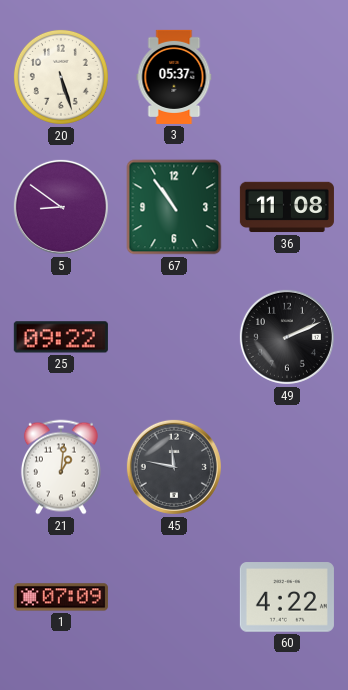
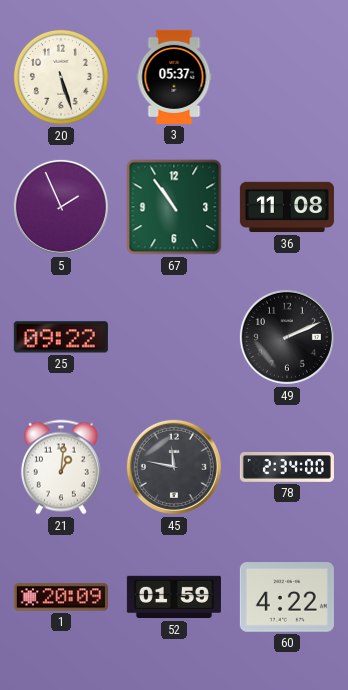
5: 8:51 -> 1:56 (61, 207)
78: none -> 2:34 (287, 468)
1: 07:09 -> 20:09 (61, 597)
52: none -> 01:59 (174, 597)
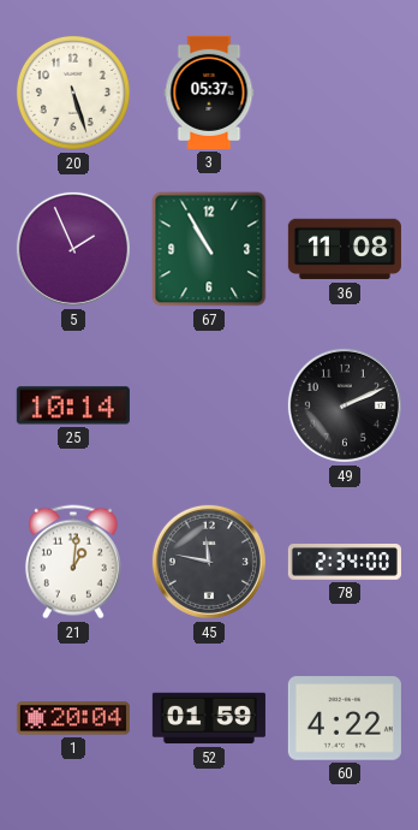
67: 10:54 -> 10:55 (209, 249)
25: 09:22 -> 10:14 (73, 405)
1: 20:09 -> 20:04 (73, 718)
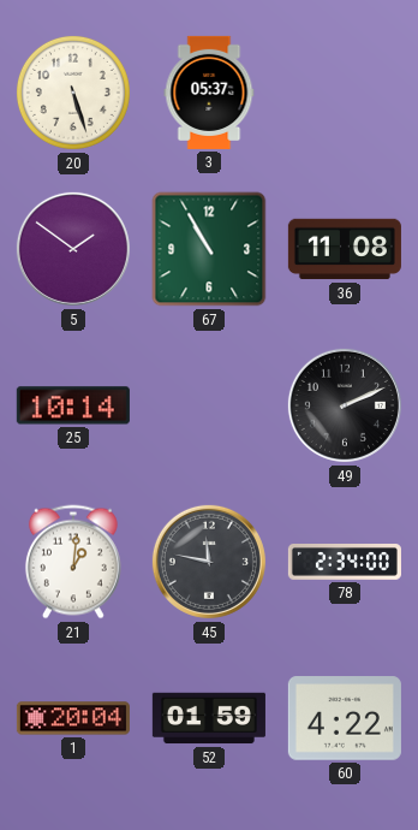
5: 1:56 -> 1:51 (73, 249)
